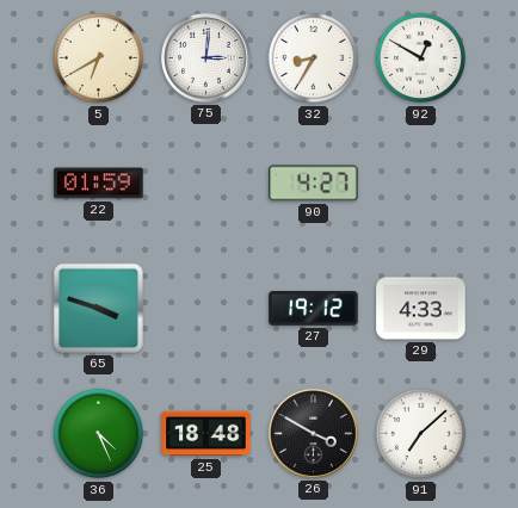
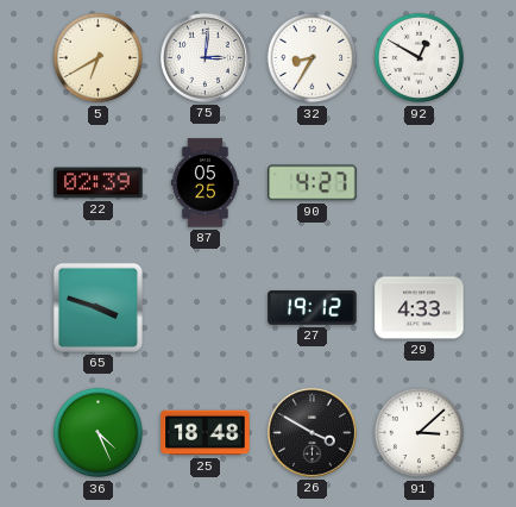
22: 01:59 -> 02:39 (99, 183)
87: none -> 05:25 (204, 183)
91: 7:08 -> 3:08 (420, 433)
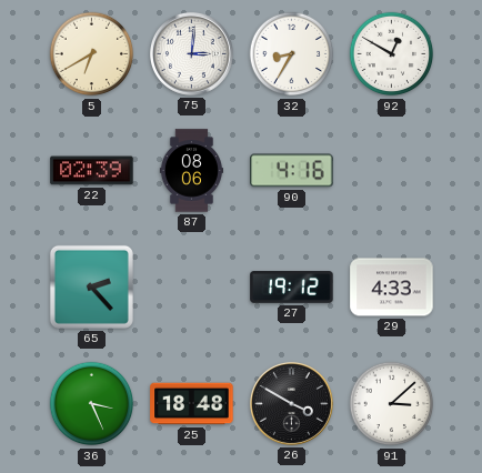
87: 05:25 -> 08:06 (191, 171)
90: 4:27 -> 4:16 (292, 171)
65: 3:48 -> 2:23 (91, 286)
36: 4:26 -> 3:26 (92, 404)
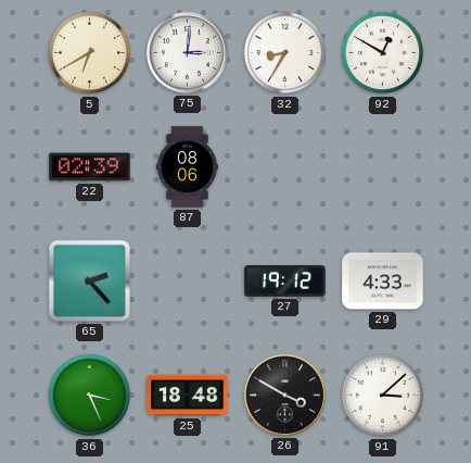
90: 4:16 -> none (292, 171)
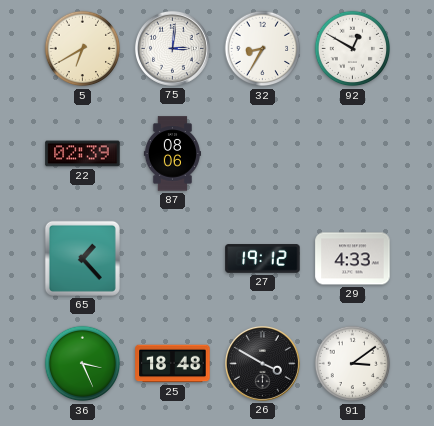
65: 2:23 -> 1:23 (82, 258)
91: 3:08 -> 3:09 (353, 364)
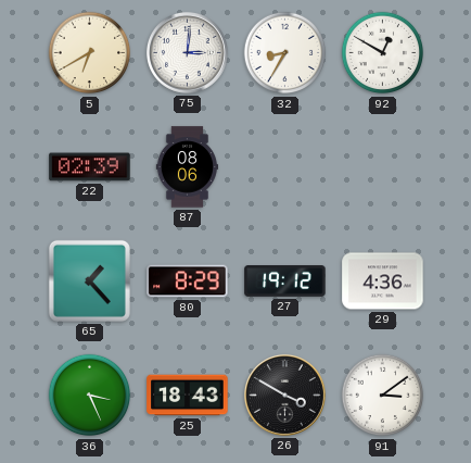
80: none -> 8:29 (188, 281)
29: 4:33 -> 4:36 (383, 281)
25: 18:48 -> 18:43 (188, 396)
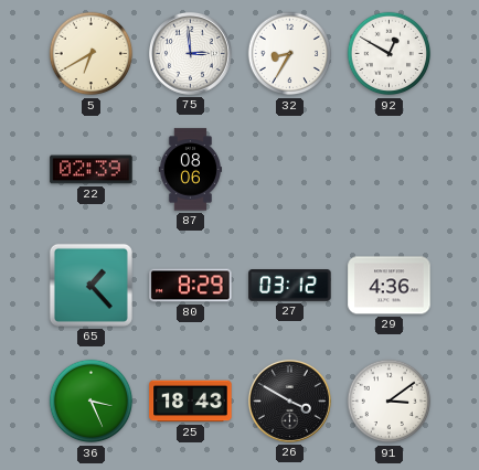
75: 3:01 -> 2:59 (190, 53)
27: 19:12 -> 03:12 (290, 286)
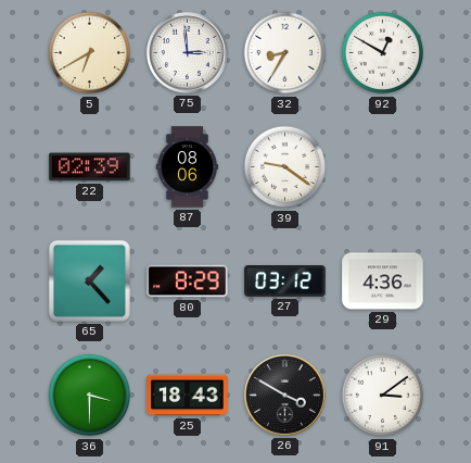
39: none -> 9:21 (285, 167)
36: 3:26 -> 3:30 (90, 396)
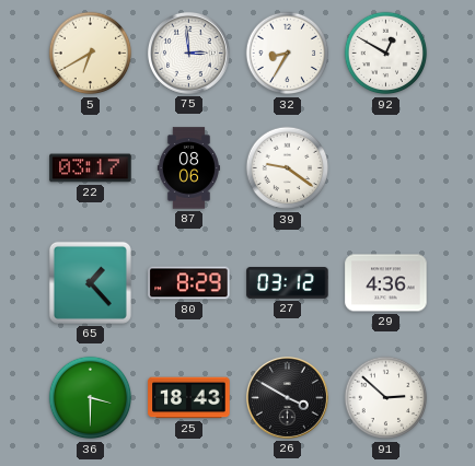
22: 02:39 -> 03:17 (91, 168)
91: 3:09 -> 2:52 (386, 398)
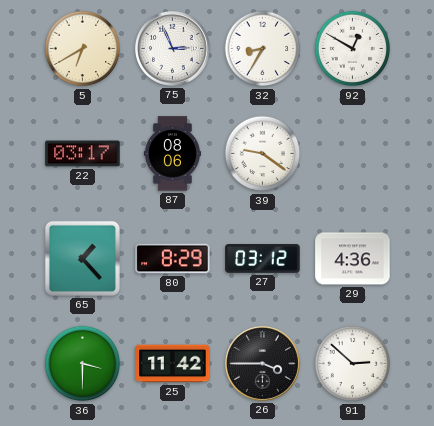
75: 2:59 -> 2:56 (172, 48)
25: 18:43 -> 11:42 (173, 364)
26: 3:50 -> 3:45 (262, 363)
